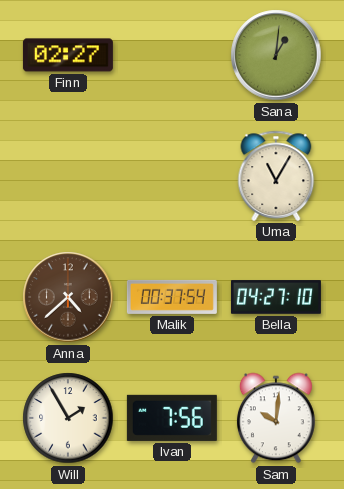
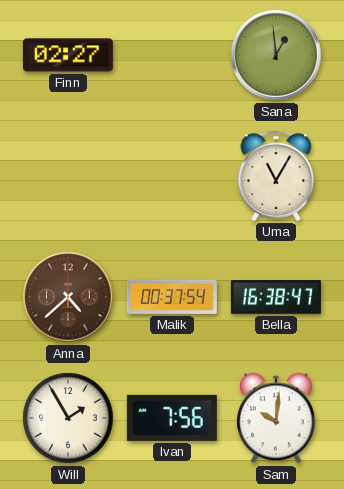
Sana: 1:01 -> 12:59 (276, 55)
Bella: 04:27 -> 16:38 (276, 297)
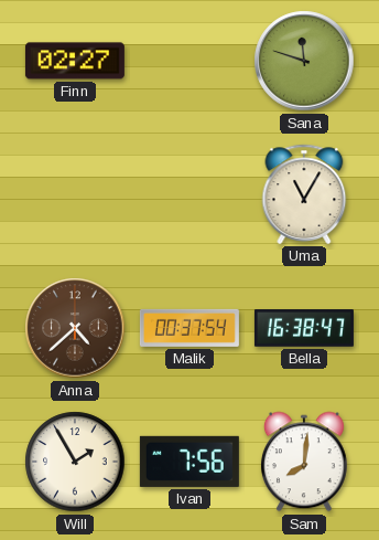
Sana: 12:59 -> 11:48 (304, 61)
Sam: 10:01 -> 8:01 (304, 462)
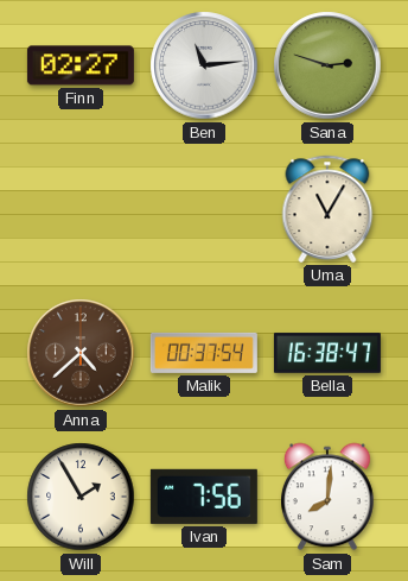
Ben: none -> 11:14 (204, 65)
Sana: 11:48 -> 2:48 (327, 65)
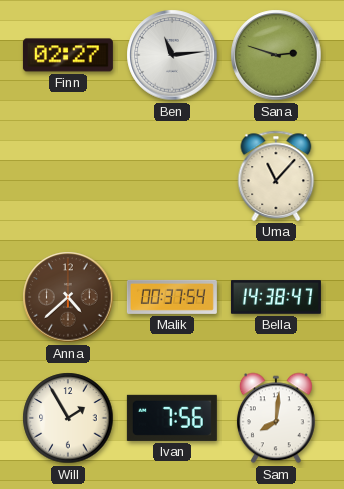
Uma: 11:05 -> 11:07 (276, 176)
Bella: 16:38 -> 14:38 (276, 297)
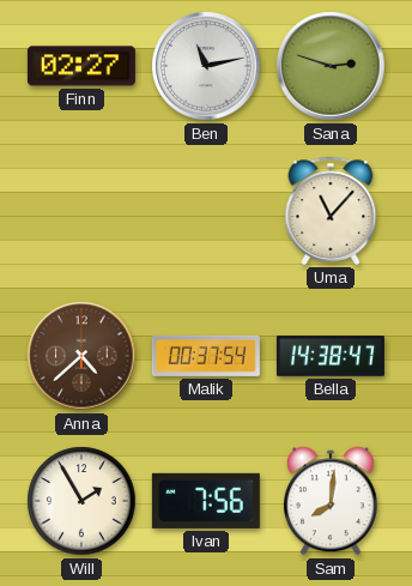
Ben: 11:14 -> 11:13 (206, 66)
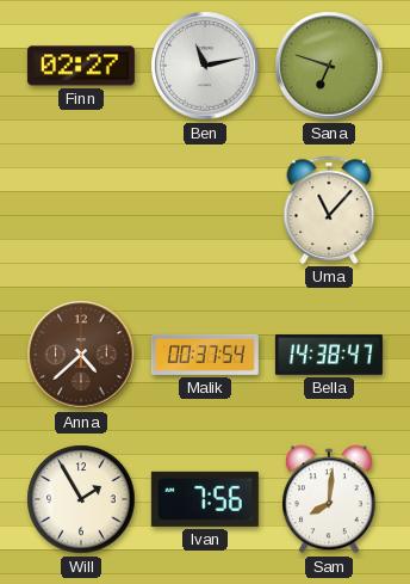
Sana: 2:48 -> 6:48 (329, 66)
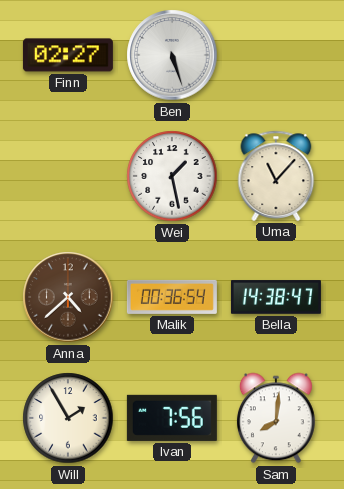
Ben: 11:13 -> 5:27 (172, 55)
Sana: 6:48 -> none (329, 66)
Wei: none -> 1:28 (172, 176)
Malik: 00:37 -> 00:36 (172, 297)
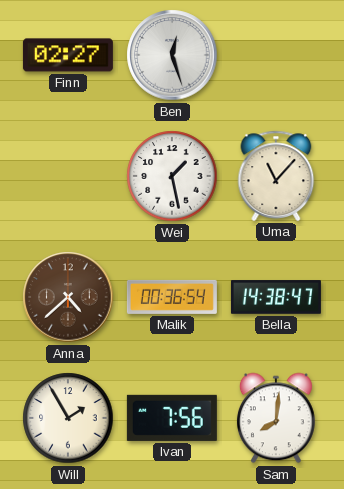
Ben: 5:27 -> 12:27 (172, 55)
